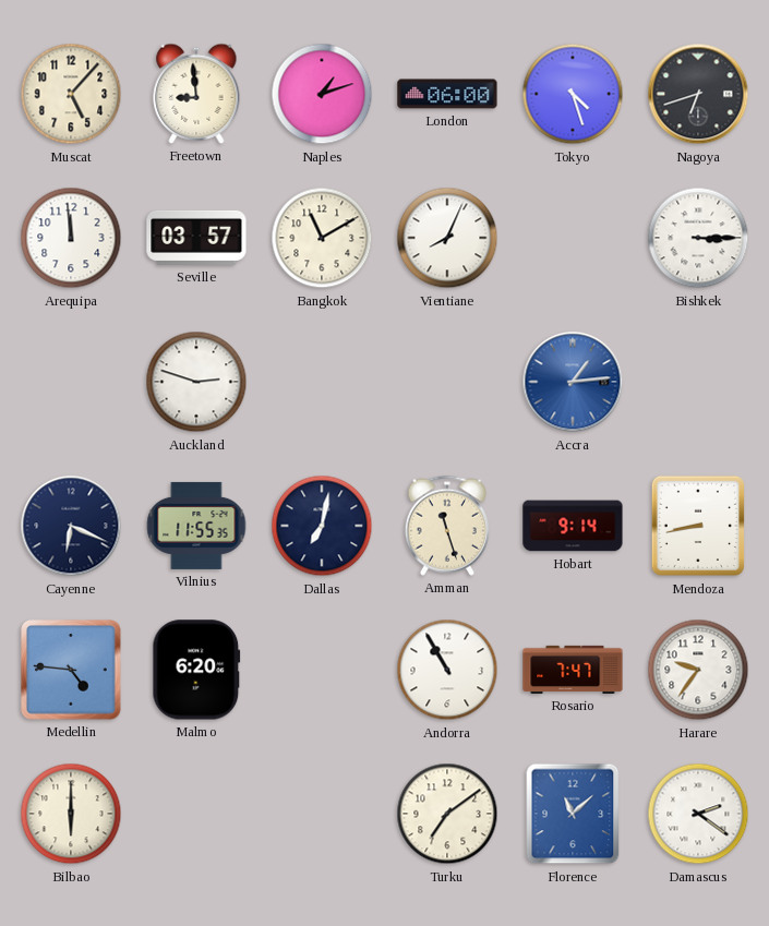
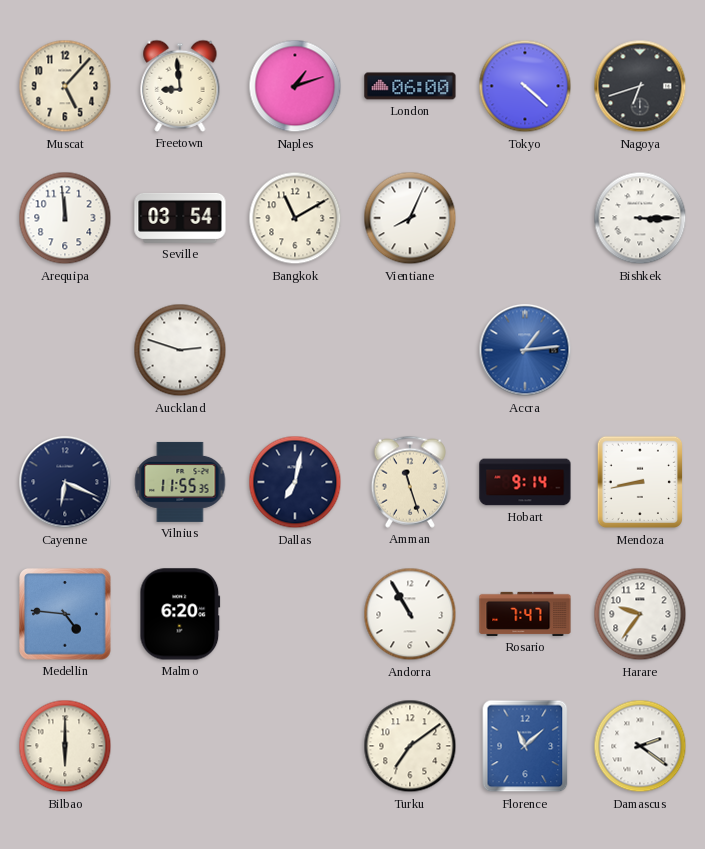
Tokyo: 4:27 -> 4:22 (525, 86)
Seville: 03:57 -> 03:54 (180, 218)
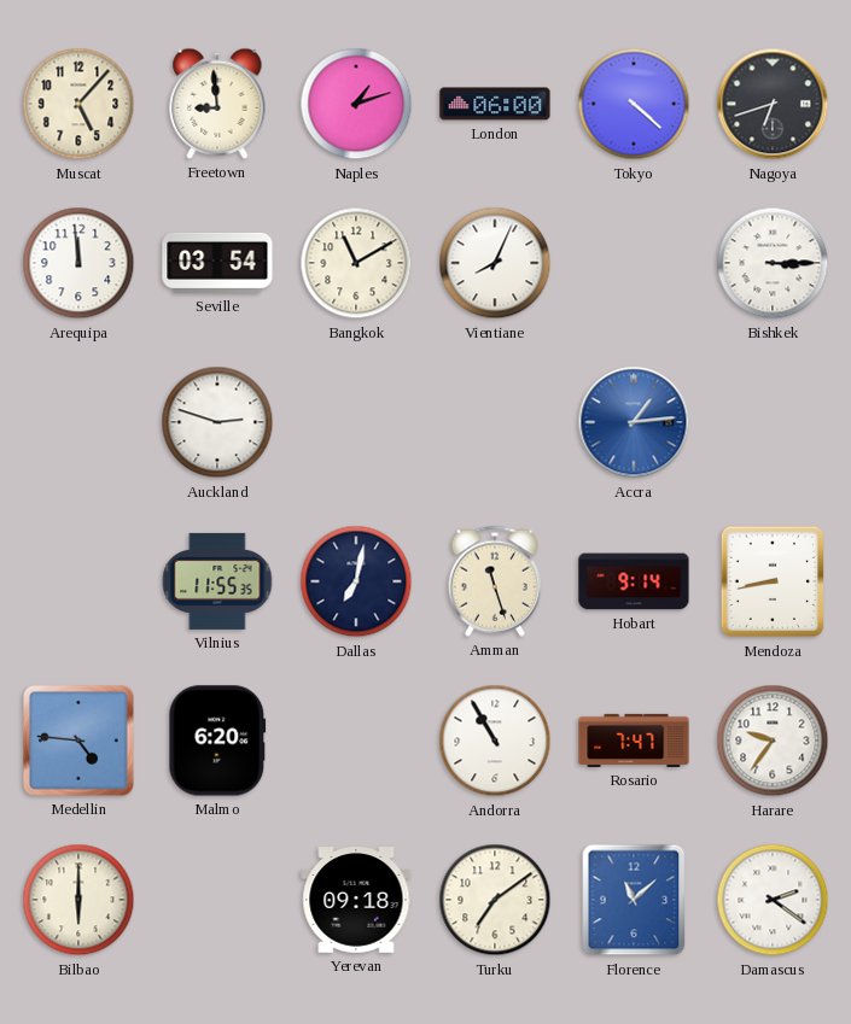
Cayenne: 6:19 -> none (65, 482)
Yerevan: none -> 09:18 (356, 901)
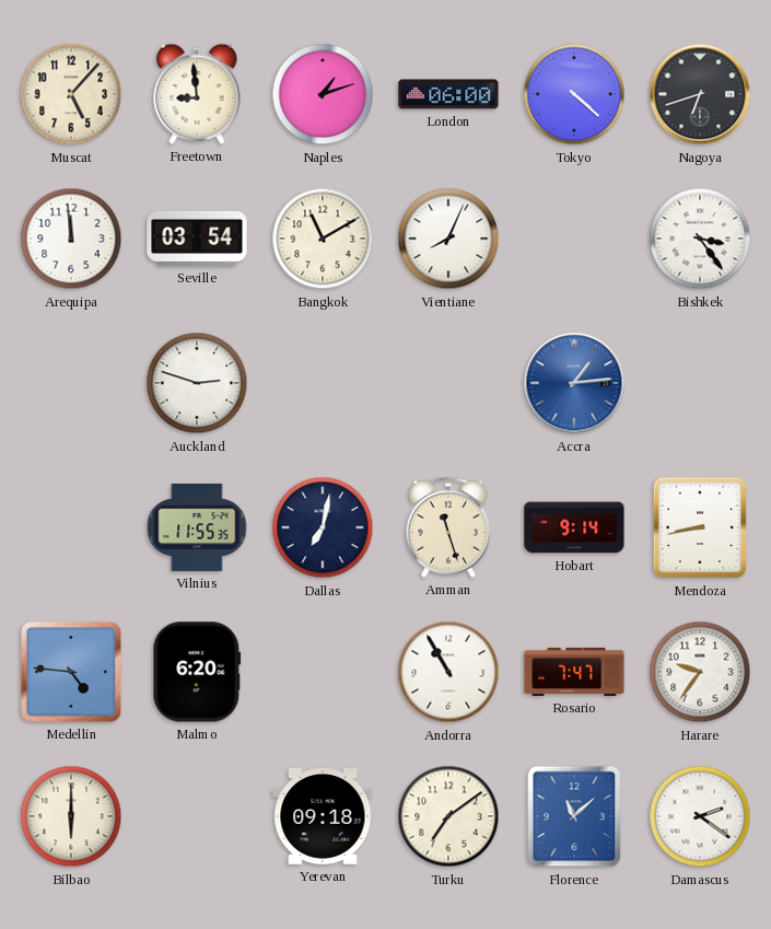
Bishkek: 3:15 -> 3:24 (700, 239)
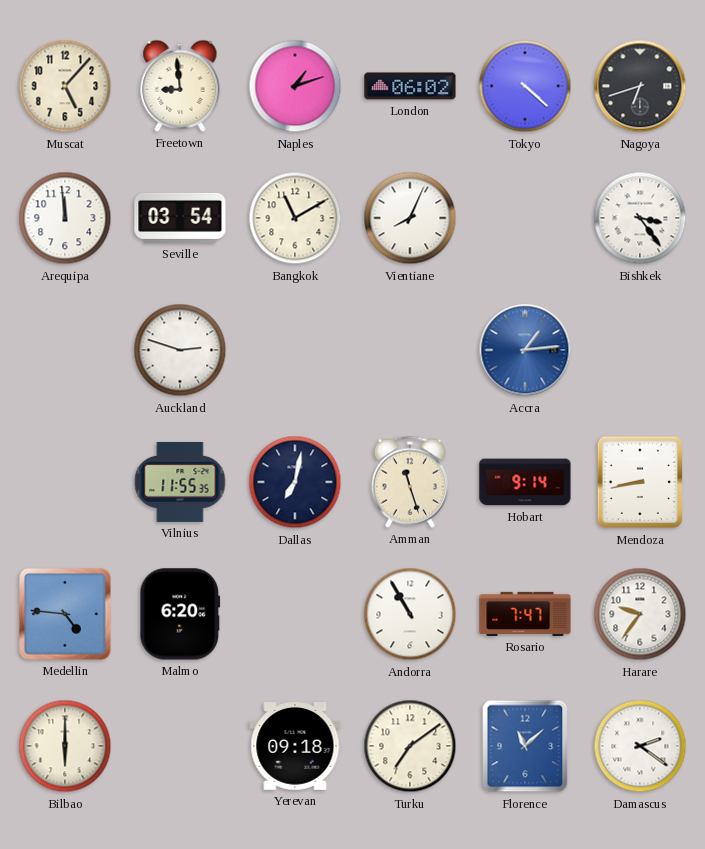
London: 06:00 -> 06:02 (410, 86)
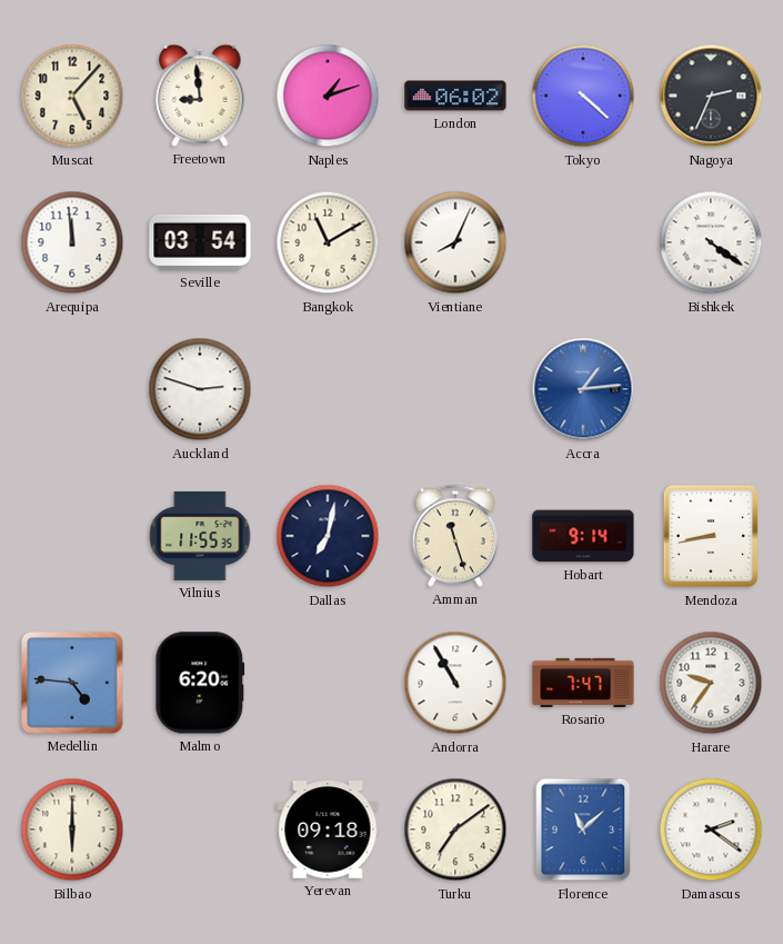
Nagoya: 6:42 -> 2:34 (711, 96)
Bishkek: 3:24 -> 4:21 (711, 242)
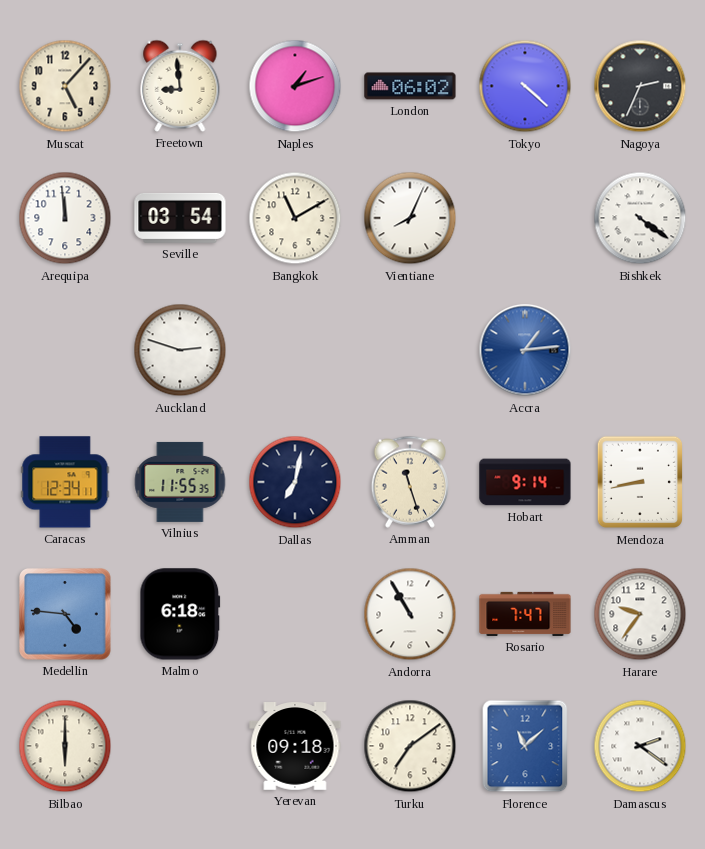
Caracas: none -> 12:34 (65, 482)
Malmo: 6:20 -> 6:18 (180, 614)
